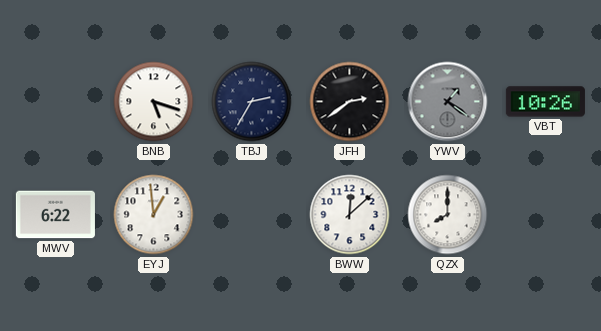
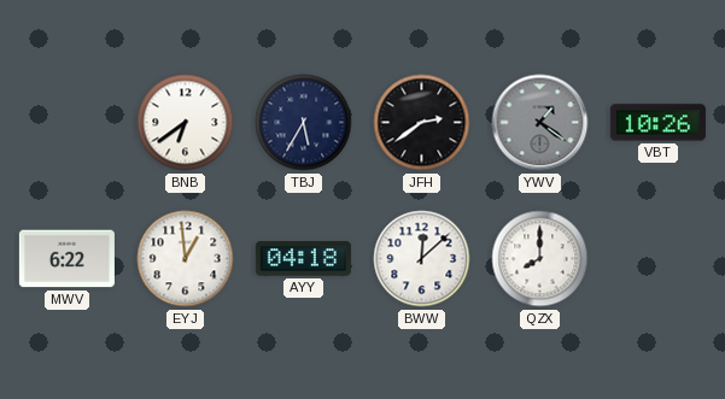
BNB: 5:18 -> 6:39 (186, 123)
TBJ: 2:35 -> 5:35 (304, 123)
AYY: none -> 04:18 (303, 259)
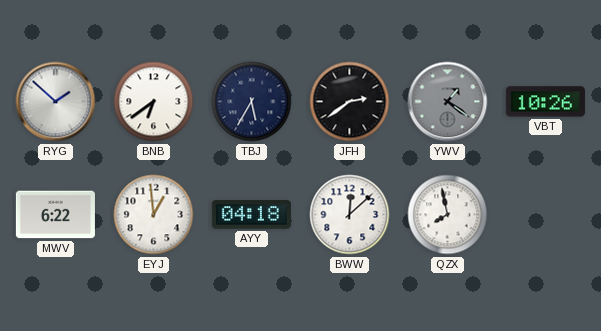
RYG: none -> 1:52 (56, 102)
QZX: 8:00 -> 7:58 (448, 215)
